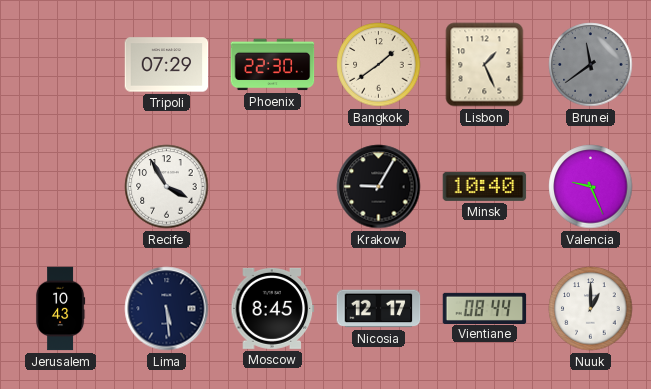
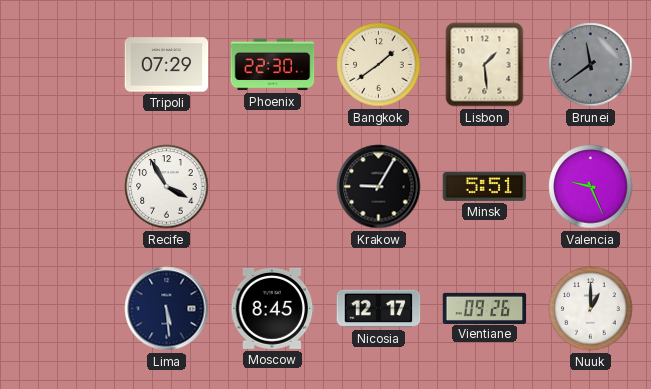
Lisbon: 1:26 -> 1:29 (485, 65)
Minsk: 10:40 -> 5:51 (485, 186)
Jerusalem: 10:43 -> none (60, 309)
Vientiane: 08:44 -> 09:26 (485, 308)
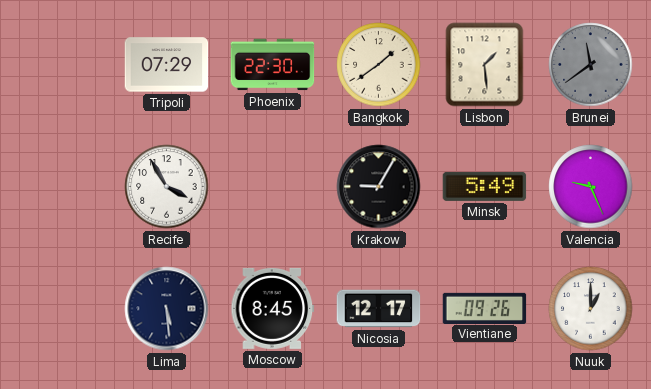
Minsk: 5:51 -> 5:49 (485, 186)
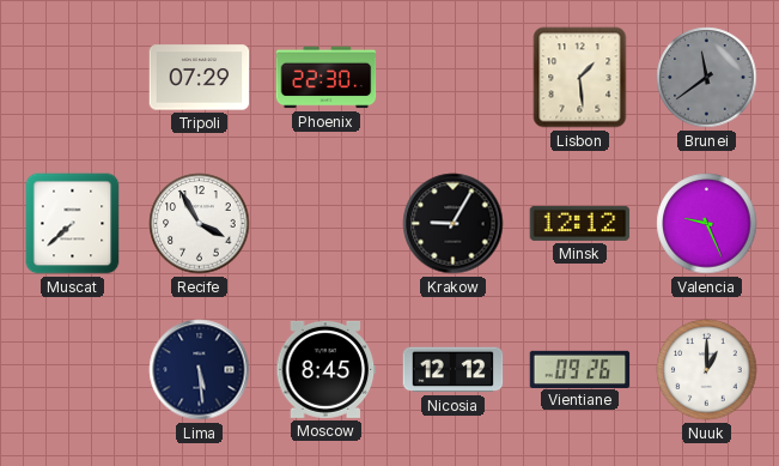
Bangkok: 1:39 -> none (379, 65)
Muscat: none -> 7:38 (73, 224)
Minsk: 5:49 -> 12:12 (580, 223)
Nicosia: 12:17 -> 12:12 (454, 370)
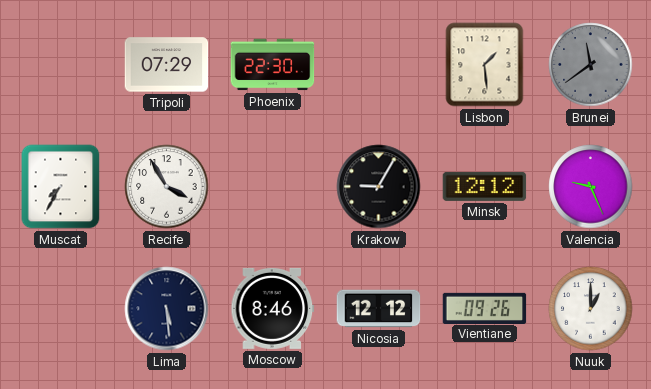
Muscat: 7:38 -> 7:35 (61, 187)
Moscow: 8:45 -> 8:46 (273, 308)
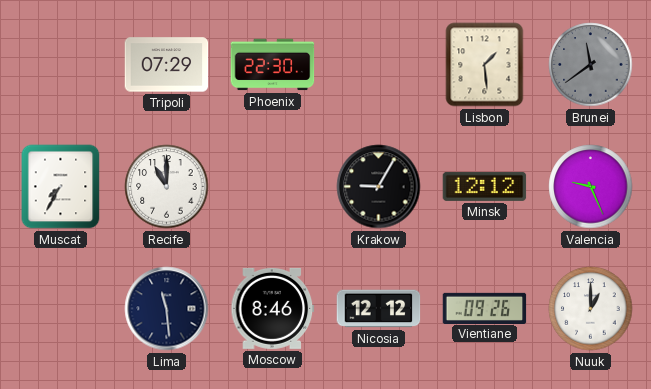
Recife: 3:55 -> 11:00 (167, 187)
Lima: 5:29 -> 11:29 (167, 309)
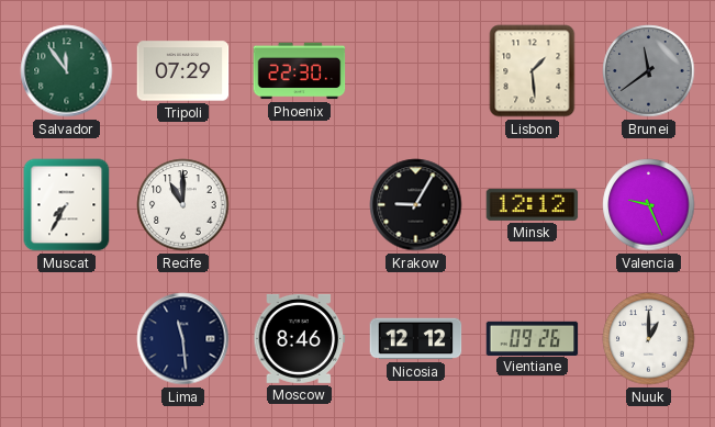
Salvador: none -> 11:54 (67, 71)
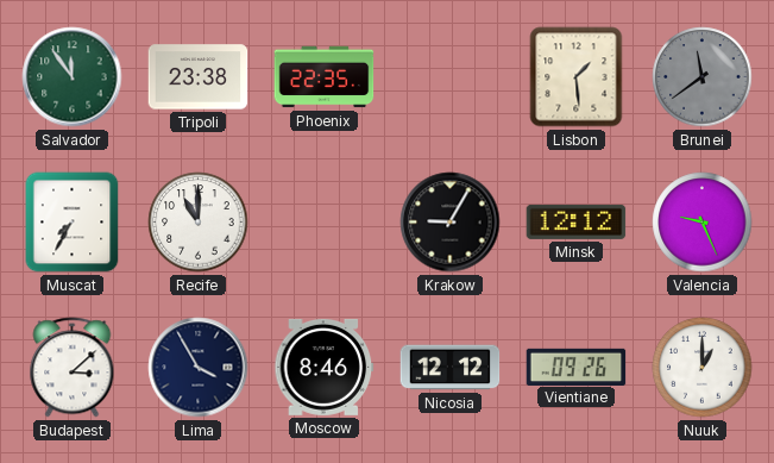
Tripoli: 07:29 -> 23:38 (199, 77)
Phoenix: 22:30 -> 22:35 (325, 77)
Budapest: none -> 3:08 (73, 368)
Lima: 11:29 -> 3:55 (199, 368)
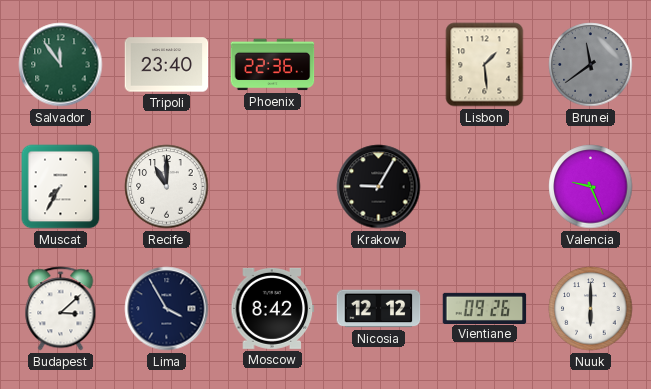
Tripoli: 23:38 -> 23:40 (167, 65)
Phoenix: 22:35 -> 22:36 (273, 65)
Minsk: 12:12 -> none (577, 221)
Moscow: 8:46 -> 8:42 (273, 308)
Nuuk: 1:00 -> 6:00 (591, 309)
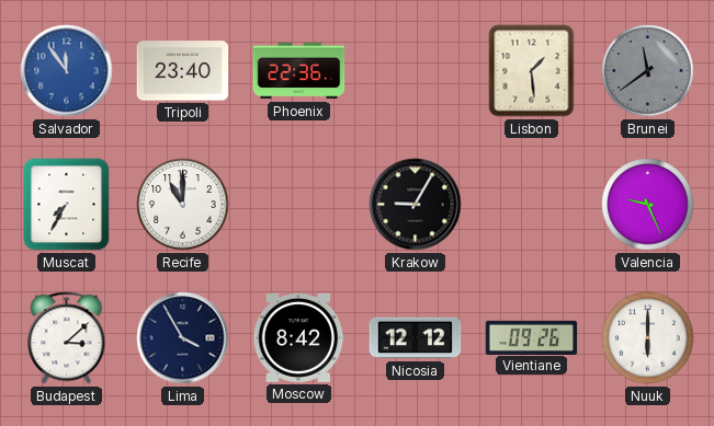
Salvador dial: green -> blue (67, 71)
